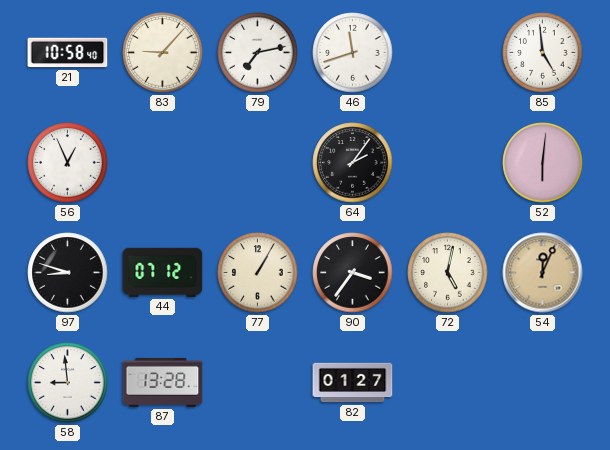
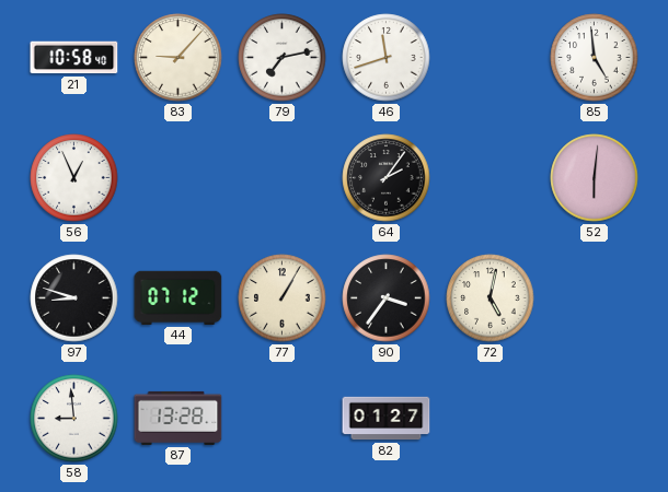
54: 12:04 -> none (543, 273)
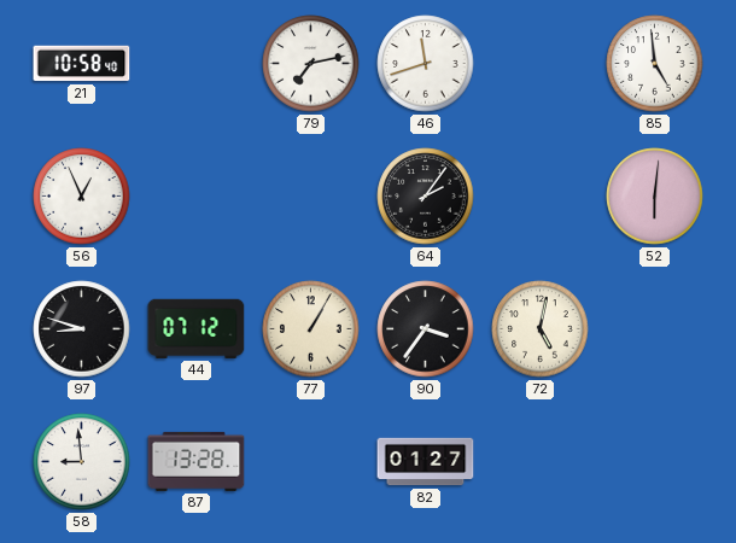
83: 9:07 -> none (178, 58)
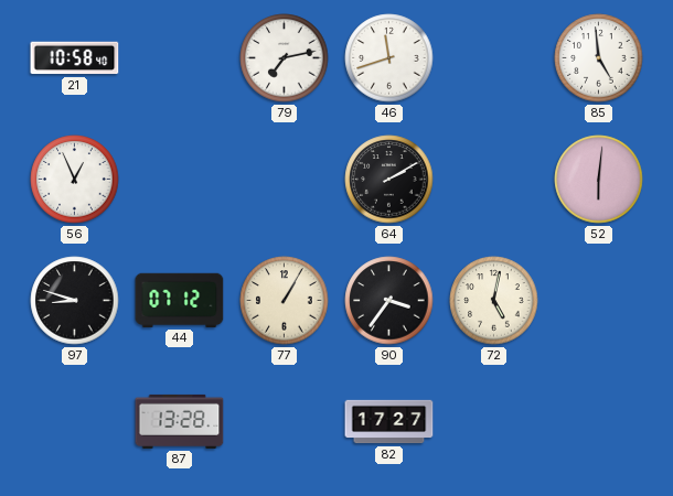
64: 2:06 -> 2:10 (389, 180)
58: 8:59 -> none (82, 462)
82: 01:27 -> 17:27 (389, 422)
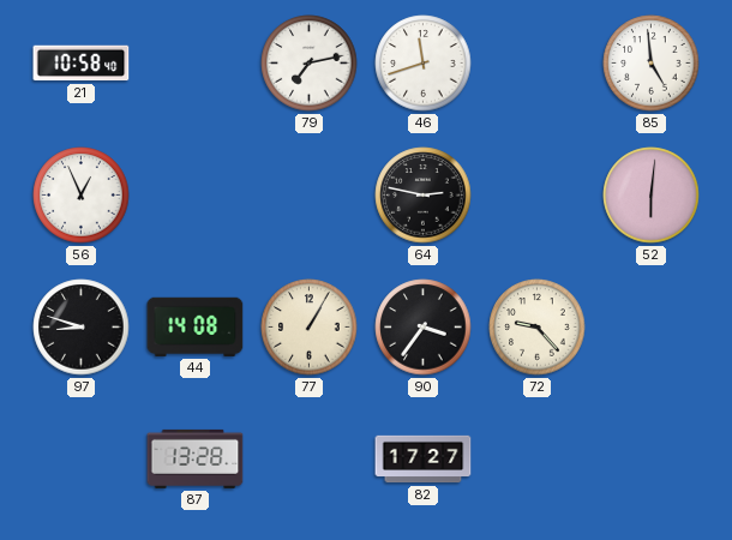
64: 2:10 -> 2:47 (424, 196)
44: 07:12 -> 14:08 (196, 326)
72: 5:02 -> 9:23 (538, 328)
